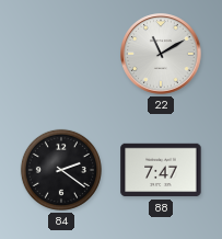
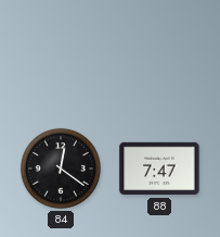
22: 11:10 -> none (161, 54)
84: 2:21 -> 12:21 (61, 169)
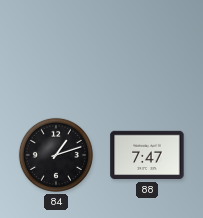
84: 12:21 -> 1:12 (56, 155)
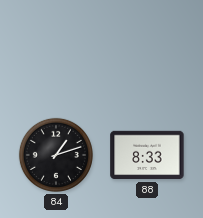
88: 7:47 -> 8:33 (147, 155)
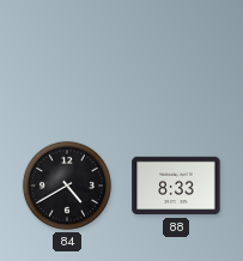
84: 1:12 -> 4:40 (67, 186)
